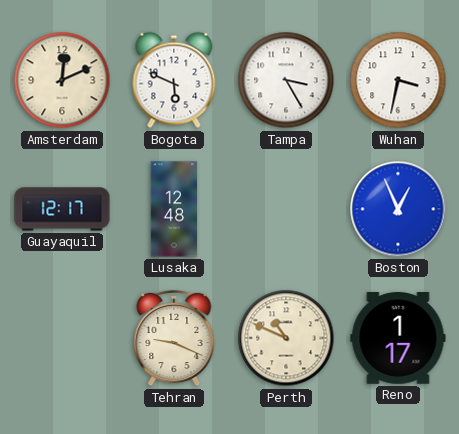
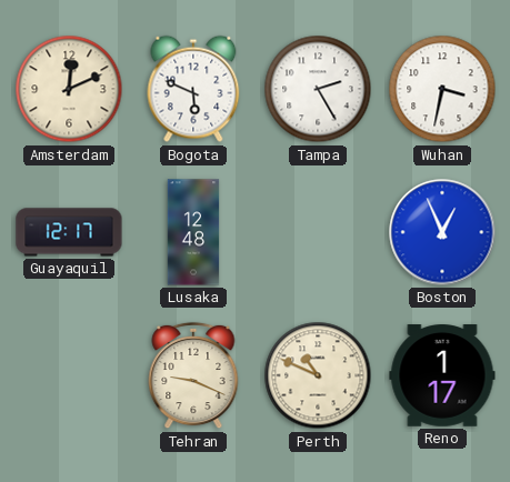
Tampa: 3:25 -> 2:25 (318, 89)
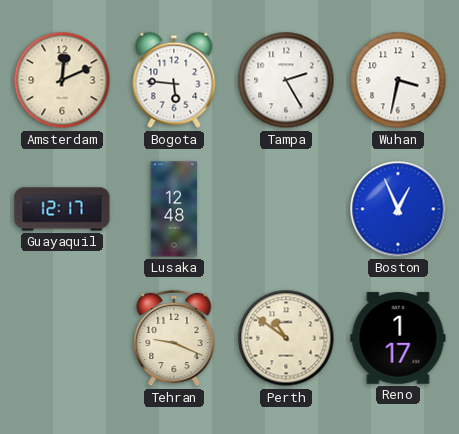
Bogota: 5:49 -> 5:46 (174, 80)
Perth: 10:49 -> 10:51 (286, 338)
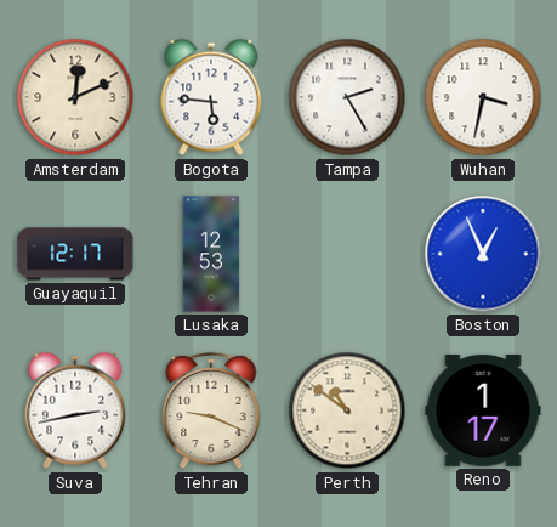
Lusaka: 12:48 -> 12:53 (211, 254)
Suva: none -> 2:43 (75, 410)
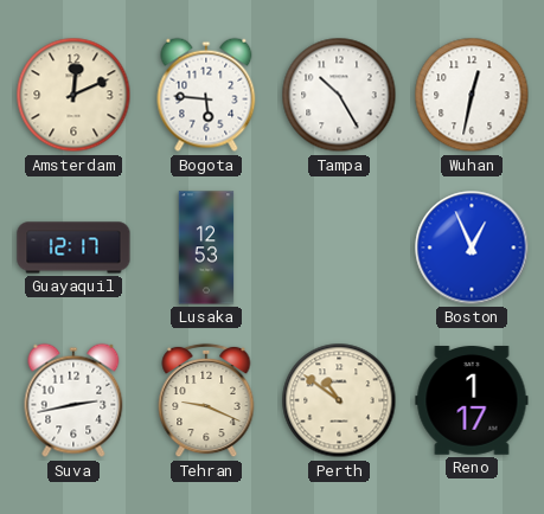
Tampa: 2:25 -> 10:25 (339, 95)
Wuhan: 3:32 -> 12:32 (472, 95)
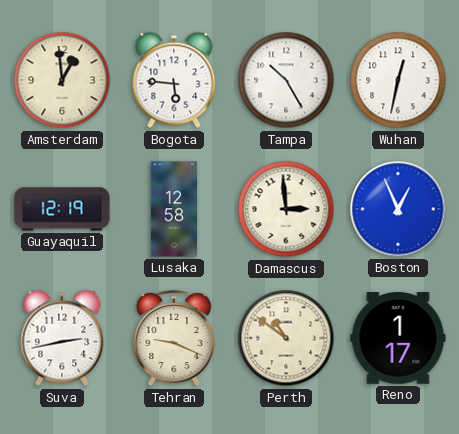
Amsterdam: 12:11 -> 12:59 (62, 80)
Guayaquil: 12:17 -> 12:19 (62, 209)
Lusaka: 12:53 -> 12:58 (174, 209)
Damascus: none -> 2:59 (286, 209)
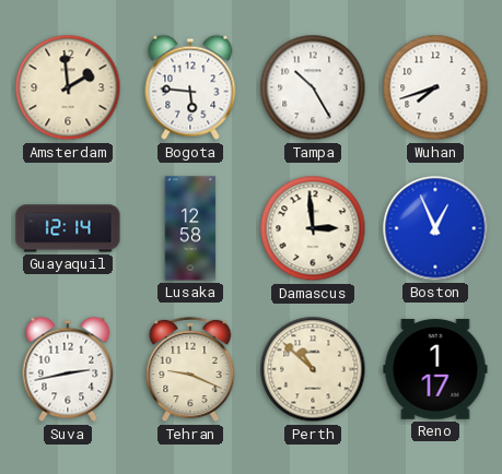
Amsterdam: 12:59 -> 1:59 (68, 87)
Wuhan: 12:32 -> 7:42 (435, 87)
Guayaquil: 12:19 -> 12:14 (68, 228)
Perth: 10:51 -> 10:52 (313, 369)
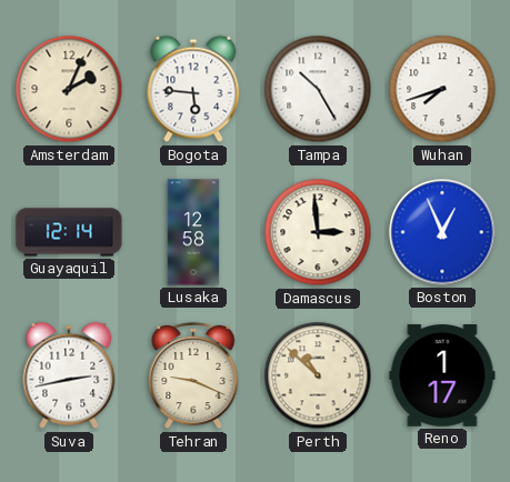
Amsterdam: 1:59 -> 2:04 (69, 89)
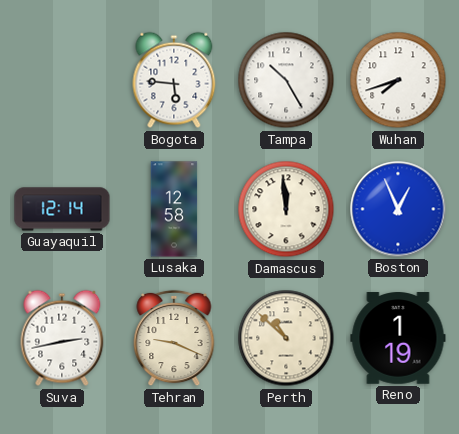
Amsterdam: 2:04 -> none (69, 89)
Damascus: 2:59 -> 11:59 (286, 209)
Reno: 1:17 -> 1:19 (398, 338)
